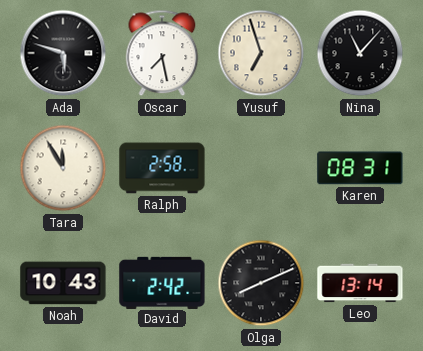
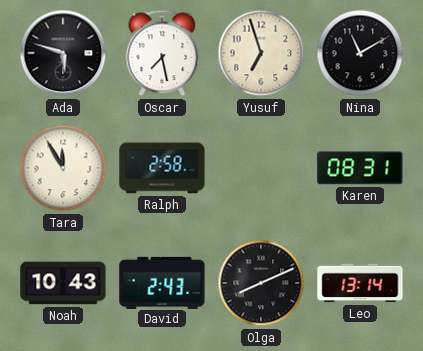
Nina: 11:07 -> 11:10 (360, 53)
David: 2:42 -> 2:43 (162, 282)
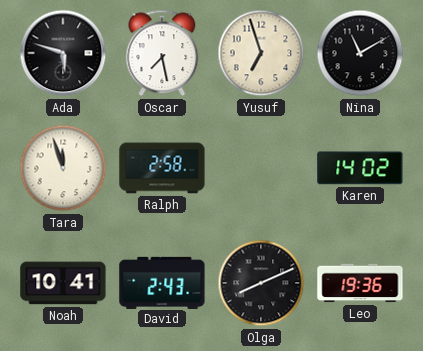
Tara: 11:55 -> 11:57 (63, 168)
Karen: 08:31 -> 14:02 (360, 168)
Noah: 10:43 -> 10:41 (63, 283)
Leo: 13:14 -> 19:36 (360, 283)
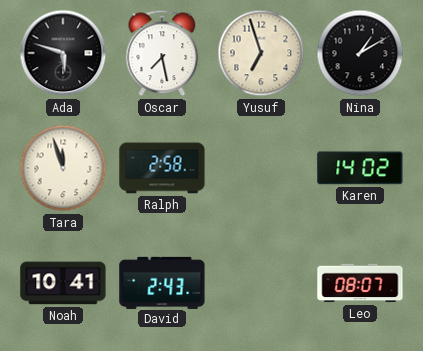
Nina: 11:10 -> 1:10 (360, 53)
Olga: 8:11 -> none (261, 283)
Leo: 19:36 -> 08:07 (360, 283)
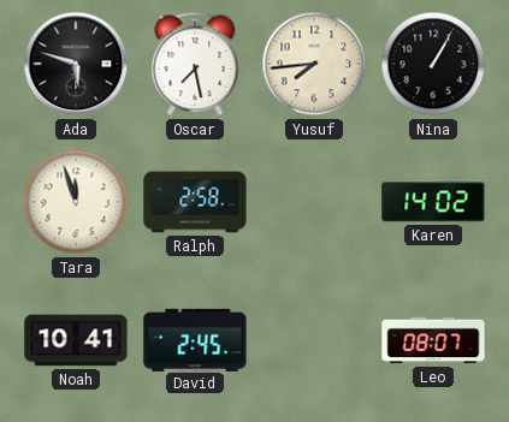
Yusuf: 6:57 -> 7:44 (314, 64)
Nina: 1:10 -> 1:05 (433, 64)
David: 2:43 -> 2:45 (195, 339)
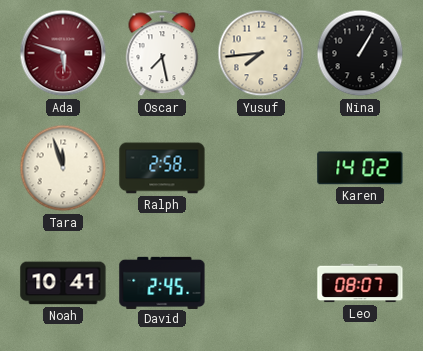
Ada dial: black -> burgundy (63, 53)
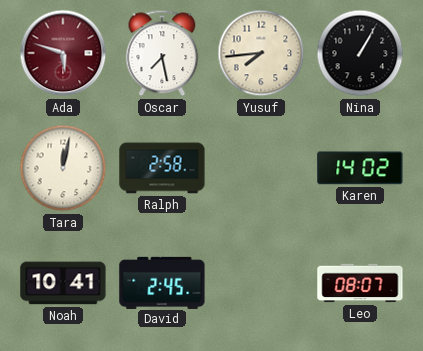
Tara: 11:57 -> 12:02 (63, 168)
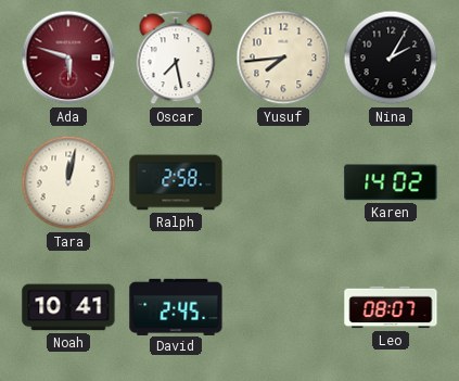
Nina: 1:05 -> 2:05 (391, 58)
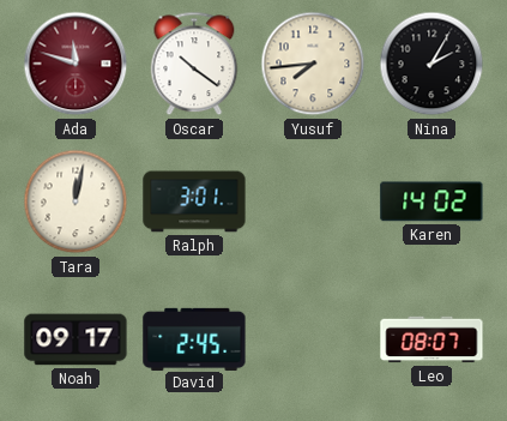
Ada: 5:48 -> 11:48 (76, 64)
Oscar: 7:28 -> 10:21 (194, 64)
Ralph: 2:58 -> 3:01 (194, 202)
Noah: 10:41 -> 09:17 (76, 339)
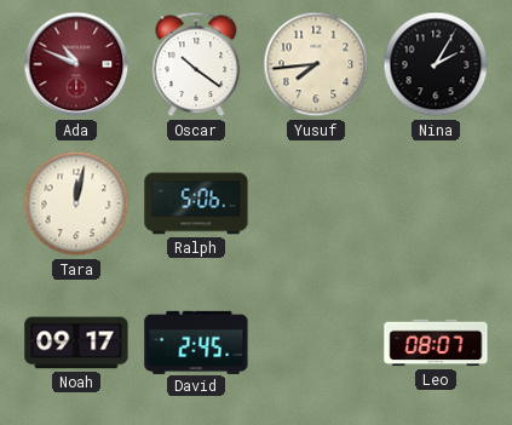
Ada: 11:48 -> 10:49 (76, 64)
Ralph: 3:01 -> 5:06 (196, 203)
Karen: 14:02 -> none (431, 202)
